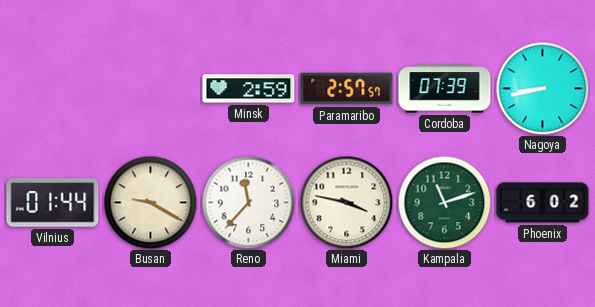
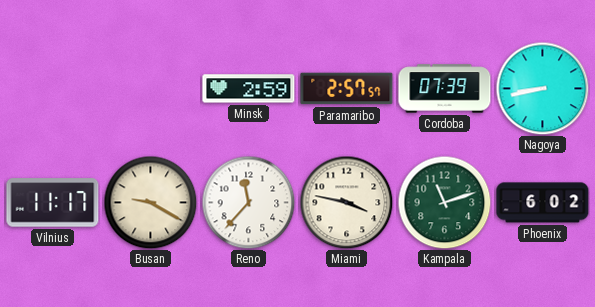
Vilnius: 01:44 -> 11:17 (53, 203)
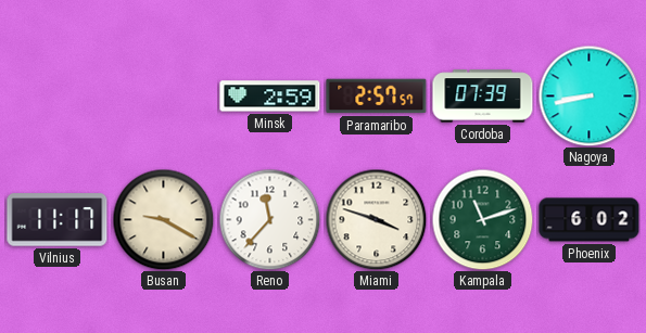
Miami: 3:47 -> 3:48 (376, 219)
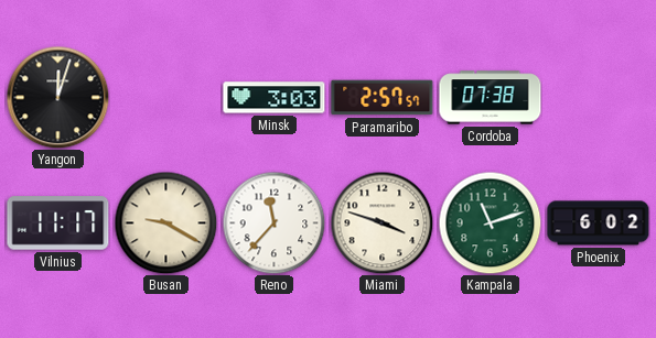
Yangon: none -> 12:03 (57, 97)
Minsk: 2:59 -> 3:03 (275, 98)
Cordoba: 07:39 -> 07:38 (491, 98)
Nagoya: 8:43 -> none (588, 95)
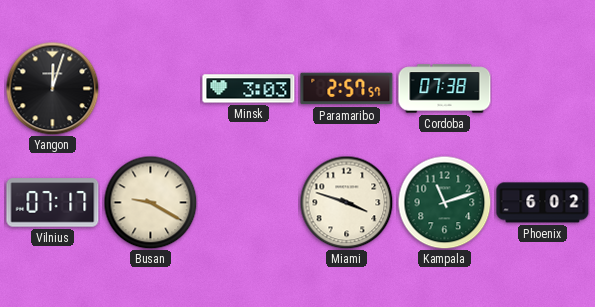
Vilnius: 11:17 -> 07:17 (53, 203)
Reno: 11:37 -> none (273, 222)
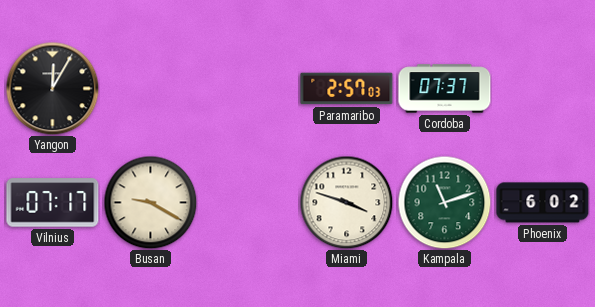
Yangon: 12:03 -> 12:05 (52, 88)
Minsk: 3:03 -> none (249, 89)
Paramaribo: 2:57:57 -> 2:57:03 (347, 89)
Cordoba: 07:38 -> 07:37 (445, 89)
